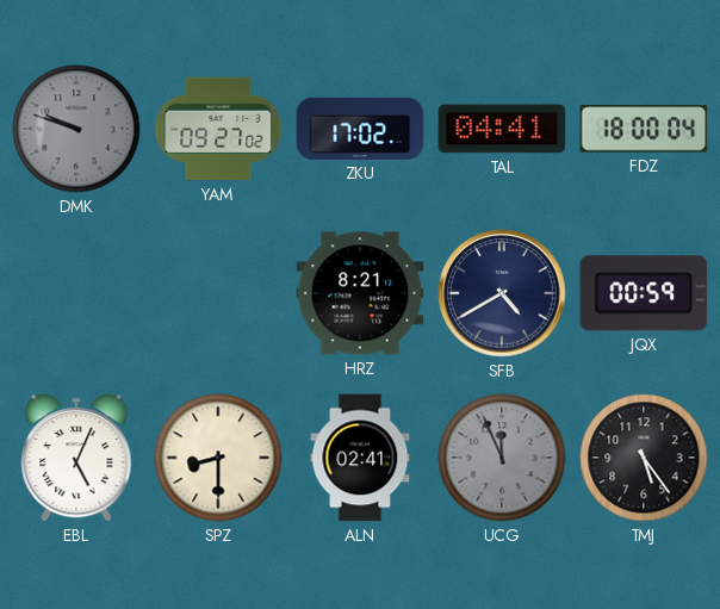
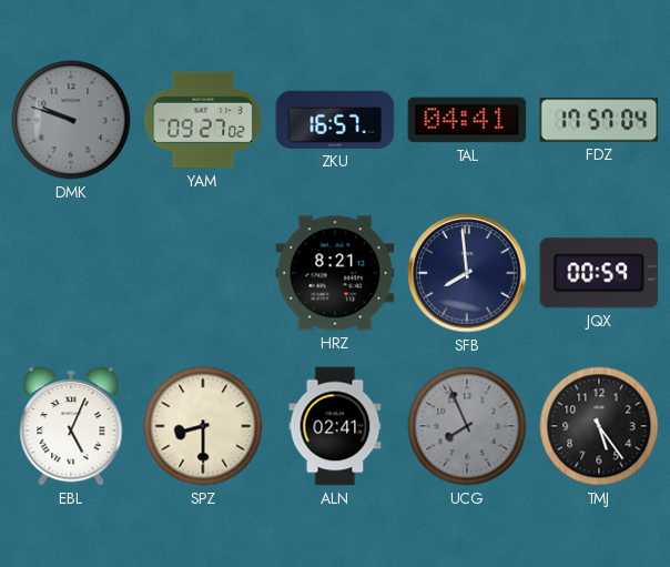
ZKU: 17:02 -> 16:57 (335, 120)
FDZ: 18:00 -> 17:57 (599, 120)
SFB: 4:40 -> 7:59 (467, 273)
UCG: 11:56 -> 7:56 (467, 426)
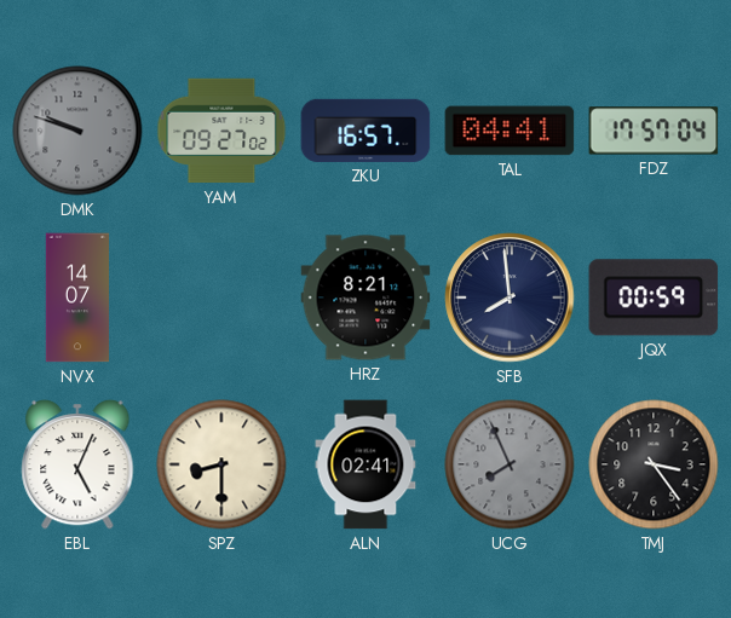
NVX: none -> 14:07 (77, 298)
TMJ: 5:24 -> 3:24 (654, 464)
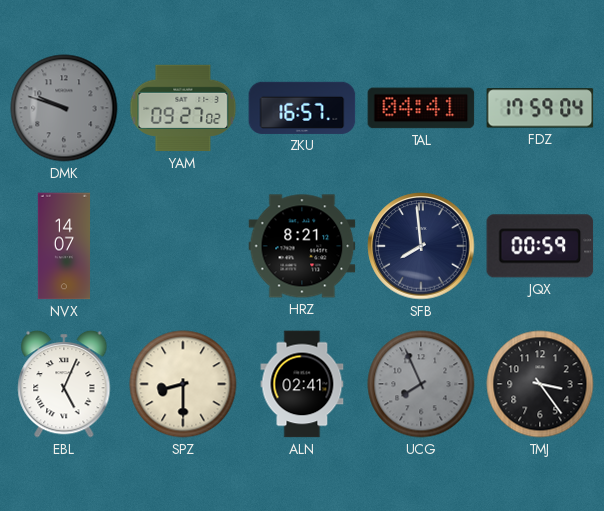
FDZ: 17:57 -> 17:59 (540, 108)
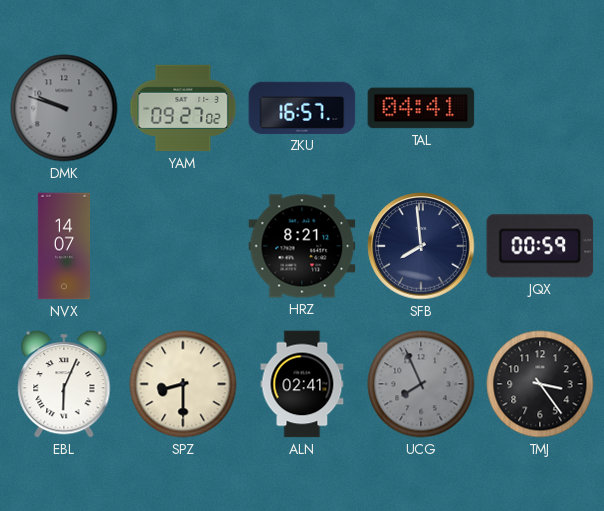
FDZ: 17:59 -> none (540, 108)
EBL: 5:04 -> 6:04 (64, 384)
